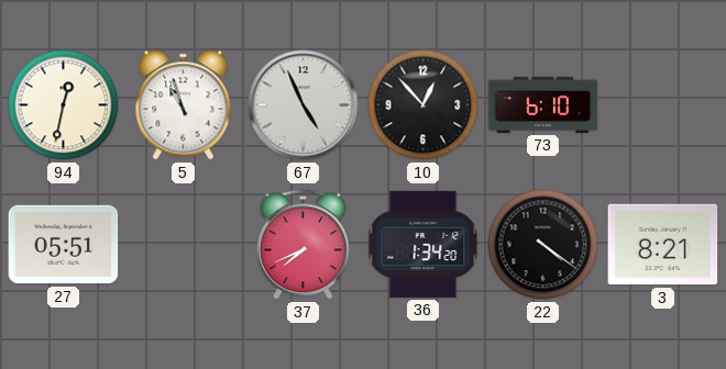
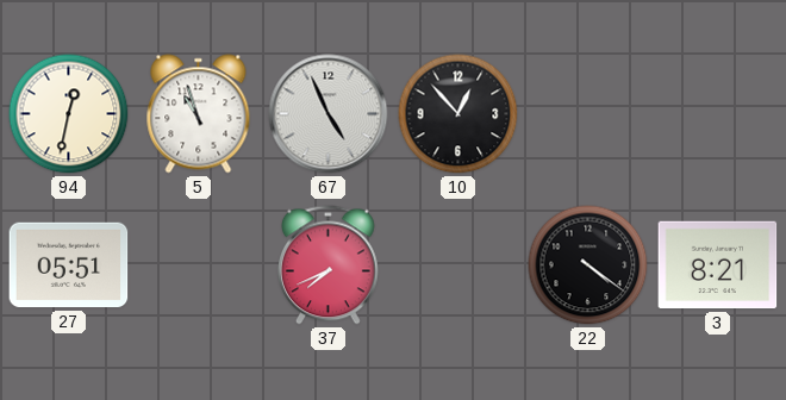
73: 6:10 -> none (543, 104)
36: 1:34 -> none (424, 244)
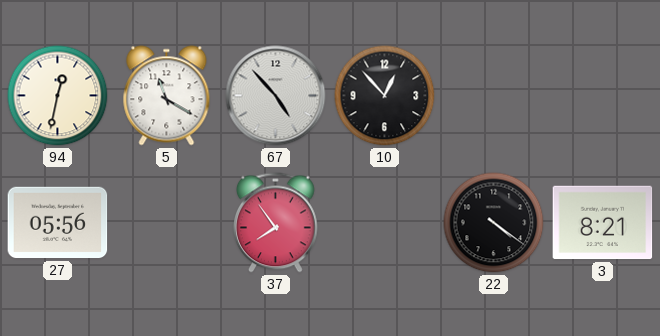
5: 10:57 -> 11:20 (167, 96)
67: 4:56 -> 4:53 (276, 96)
27: 05:51 -> 05:56 (58, 223)
37: 7:41 -> 7:54 (276, 223)
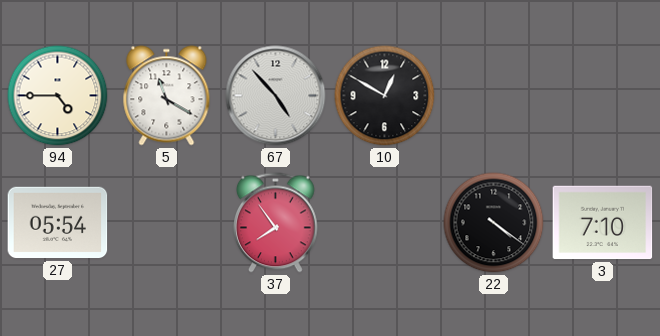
94: 12:32 -> 4:45 (58, 96)
10: 12:53 -> 12:50 (385, 96)
27: 05:56 -> 05:54 (58, 223)
3: 8:21 -> 7:10 (603, 223)
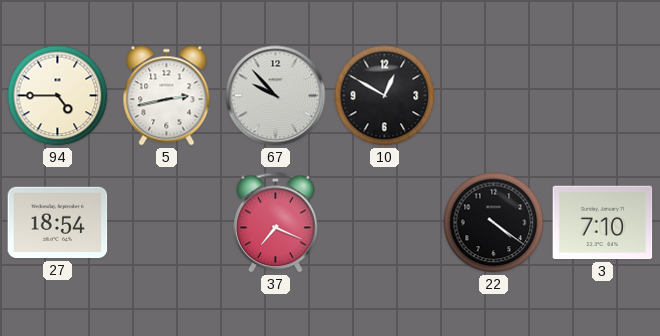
5: 11:20 -> 2:43 (167, 96)
67: 4:53 -> 9:53 (276, 96)
27: 05:54 -> 18:54 (58, 223)
37: 7:54 -> 7:19 (276, 223)
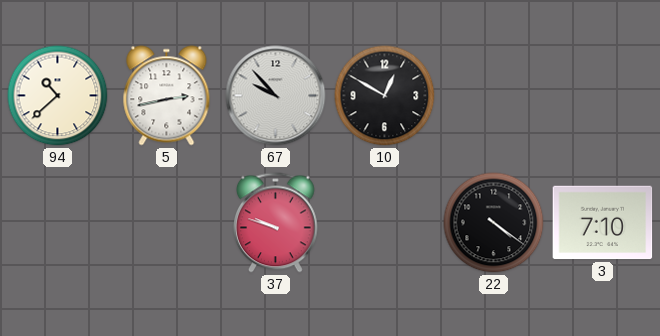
94: 4:45 -> 10:38 (58, 96)
27: 18:54 -> none (58, 223)
37: 7:19 -> 9:48 (276, 223)
